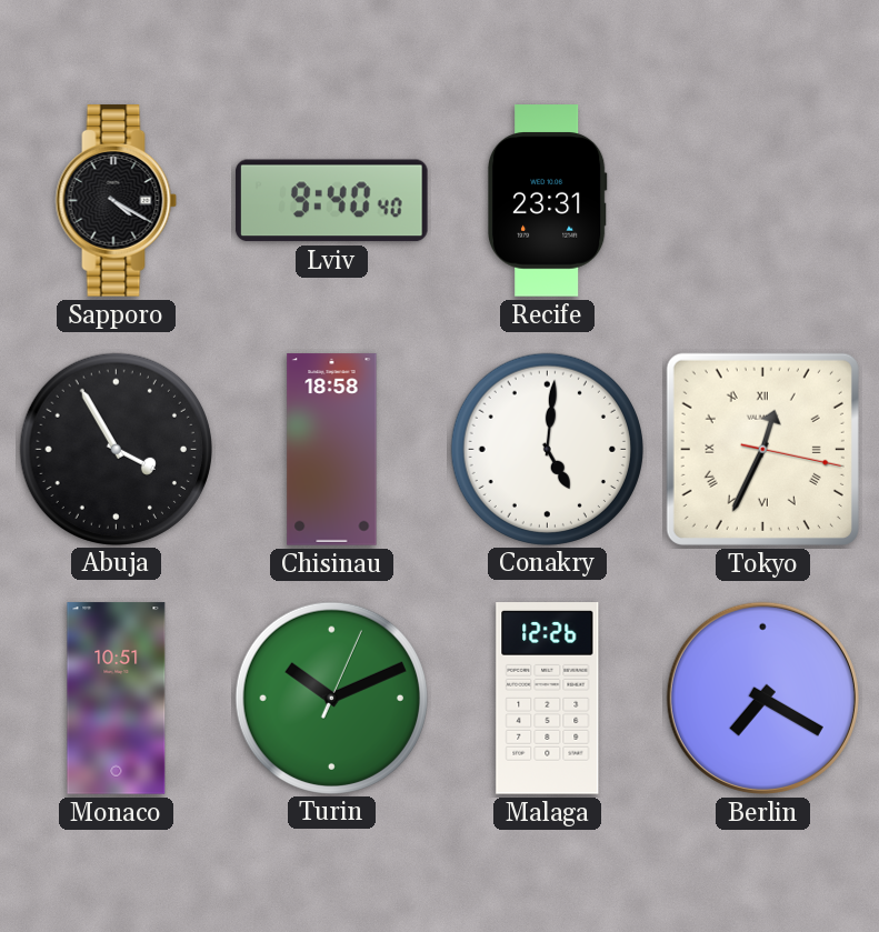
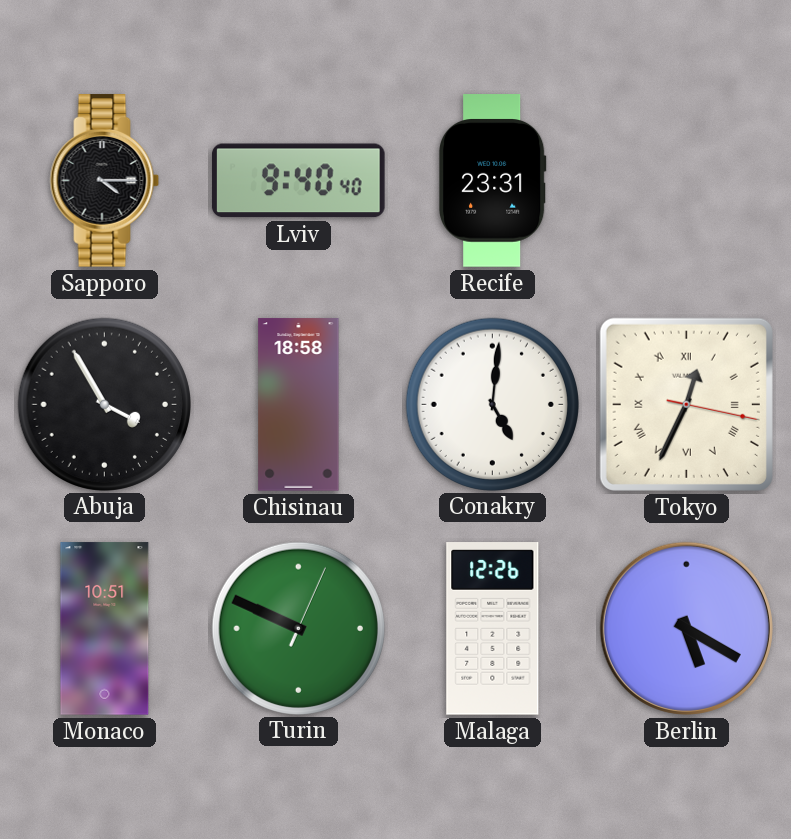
Sapporo: 4:20 -> 4:15 (105, 181)
Turin: 10:11 -> 9:49 (298, 628)
Berlin: 7:20 -> 5:20 (686, 628)
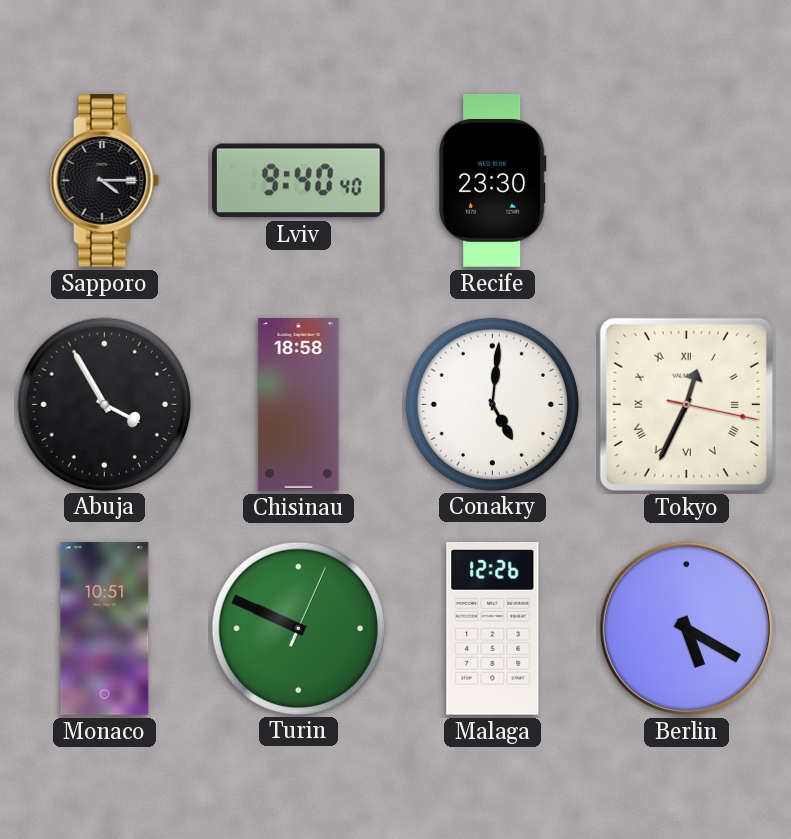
Recife: 23:31 -> 23:30 (492, 181)
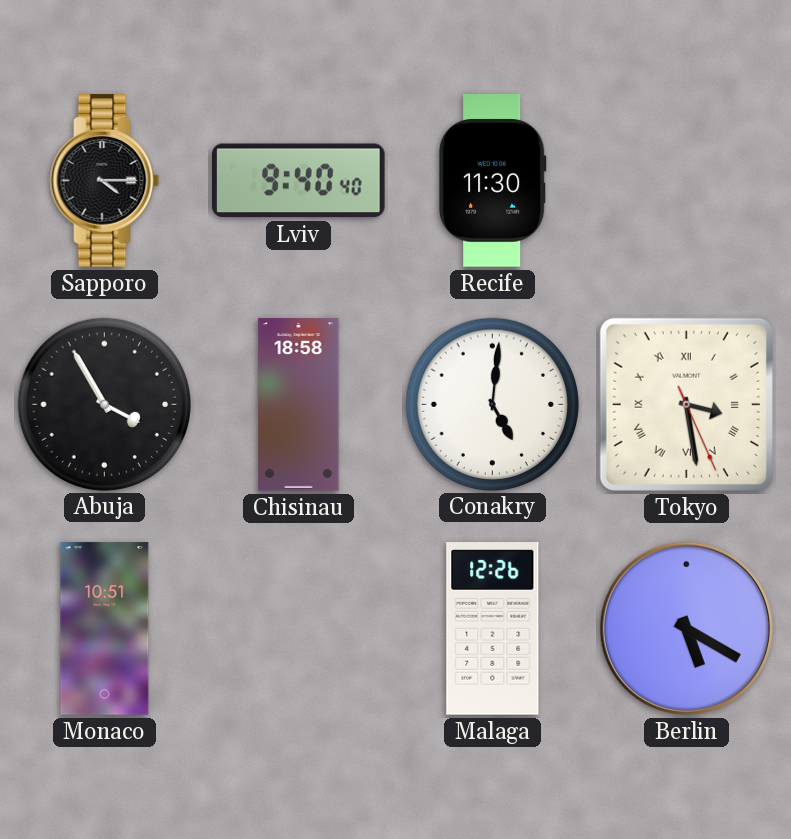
Recife: 23:30 -> 11:30 (492, 181)
Tokyo: 12:34 -> 3:28 (686, 404)
Turin: 9:49 -> none (298, 628)
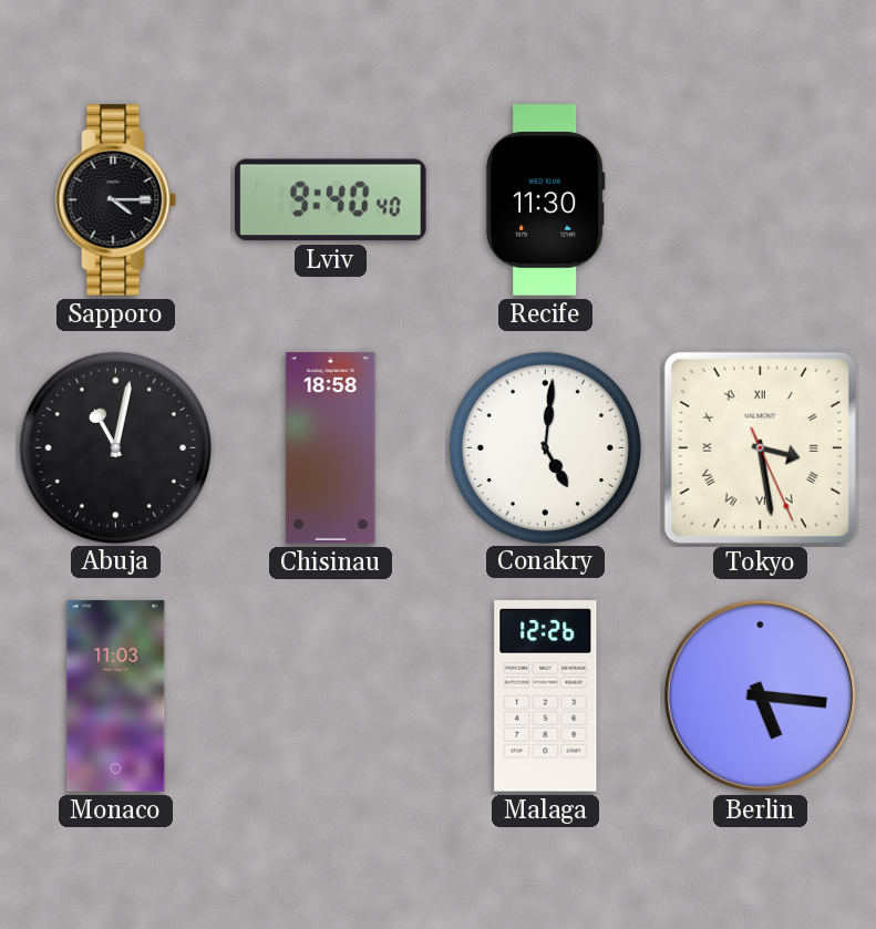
Abuja: 3:55 -> 11:02 (115, 447)
Monaco: 10:51 -> 11:03 (116, 696)
Berlin: 5:20 -> 5:16 (760, 695)
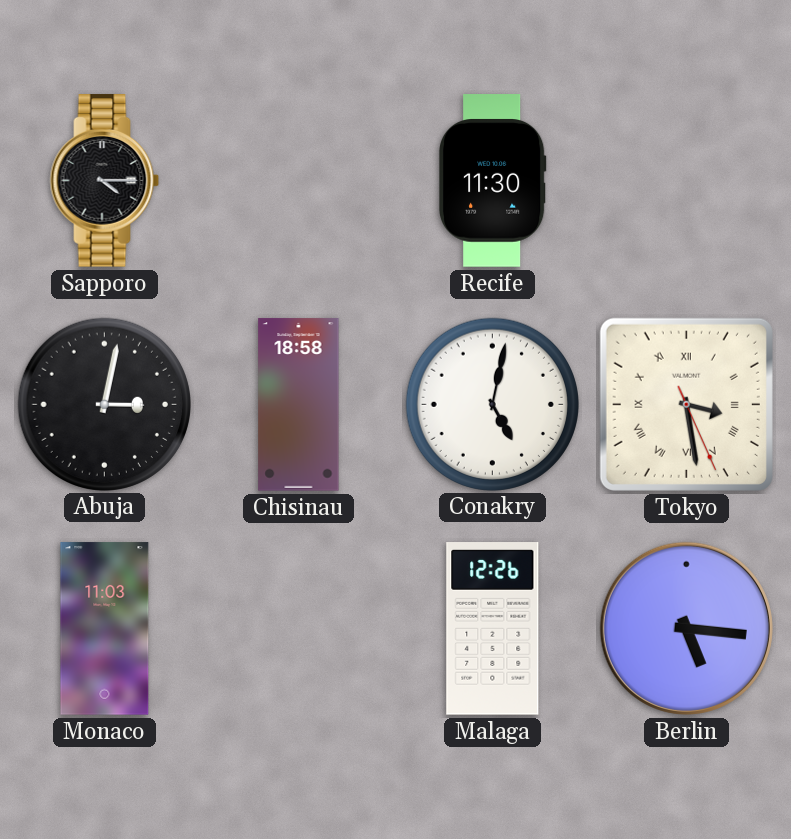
Lviv: 9:40 -> none (331, 200)
Abuja: 11:02 -> 3:02 (104, 404)
Conakry: 5:01 -> 5:02 (492, 404)
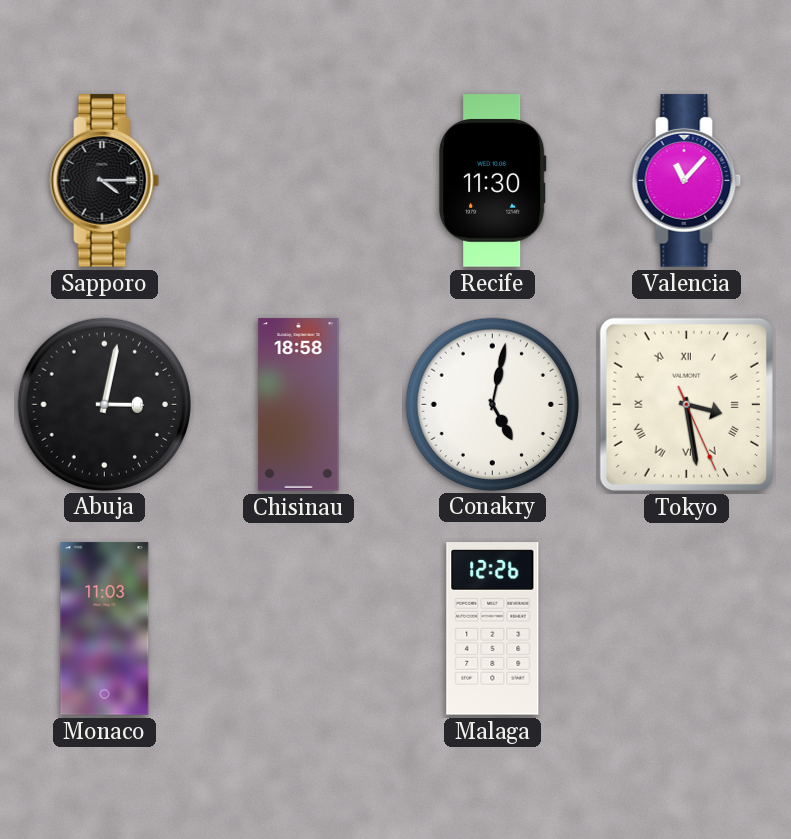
Valencia: none -> 11:07 (687, 181)
Berlin: 5:16 -> none (686, 628)
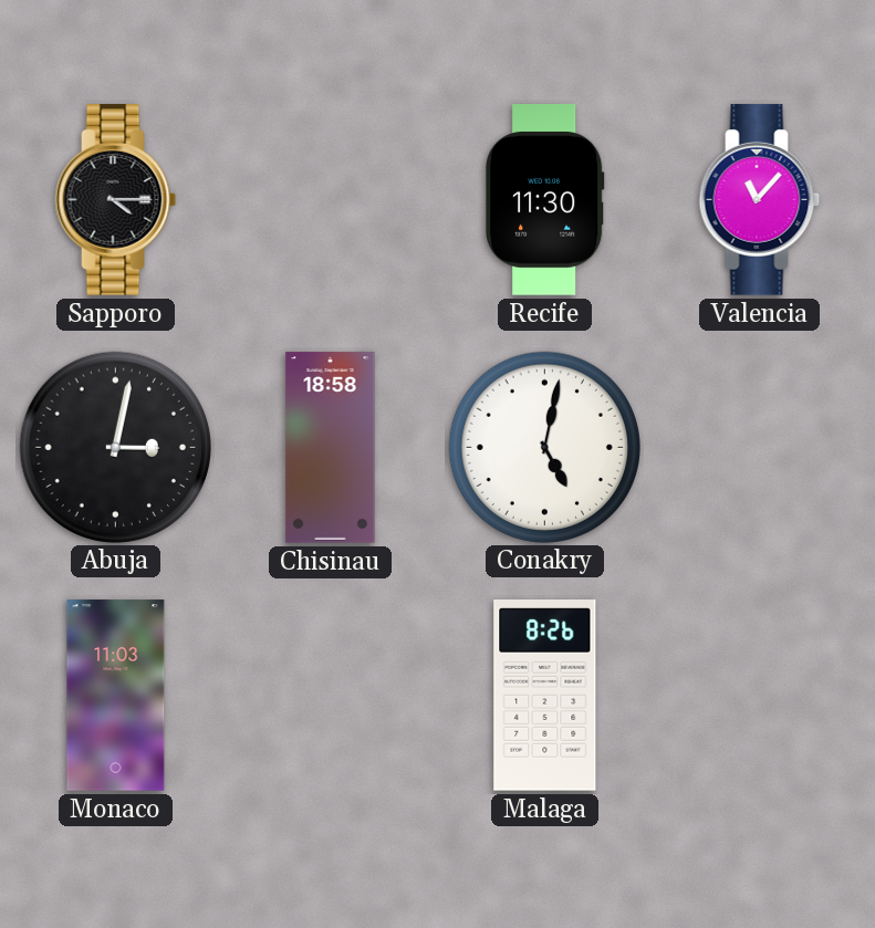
Tokyo: 3:28 -> none (686, 404)
Malaga: 12:26 -> 8:26 (545, 696)
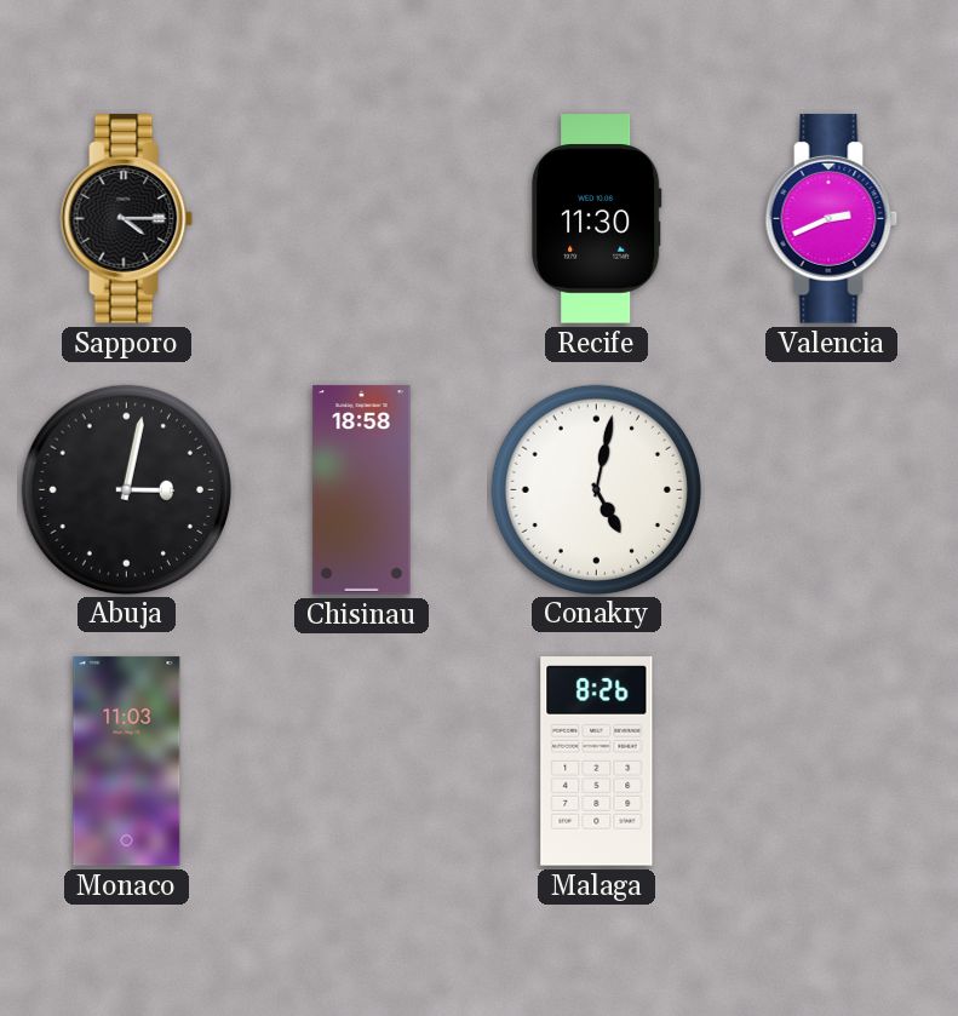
Valencia: 11:07 -> 2:41 (832, 219)
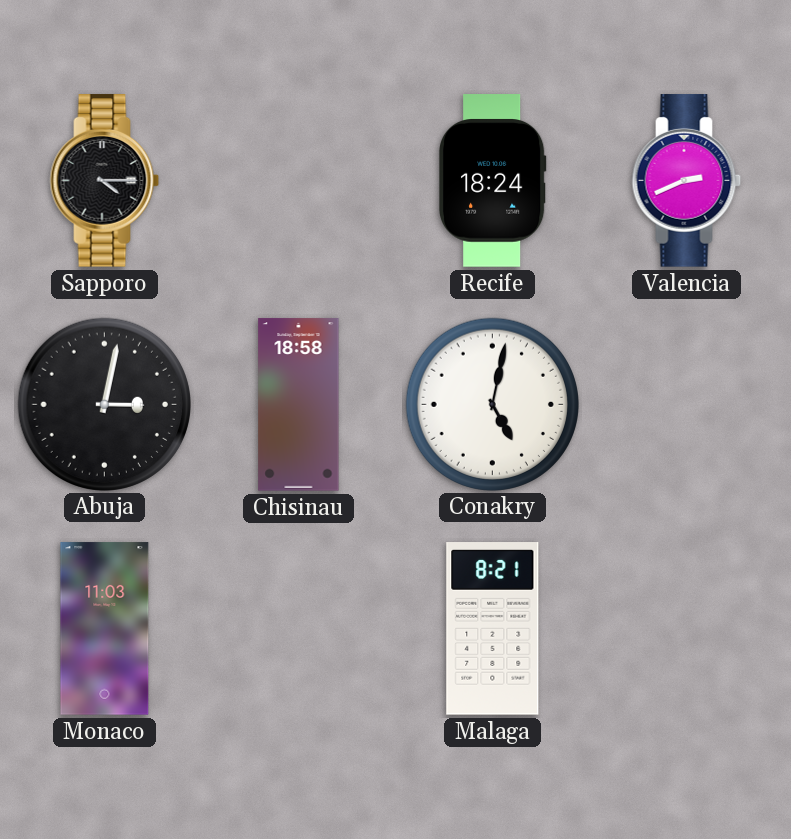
Recife: 11:30 -> 18:24 (492, 181)
Malaga: 8:26 -> 8:21 (493, 629)
